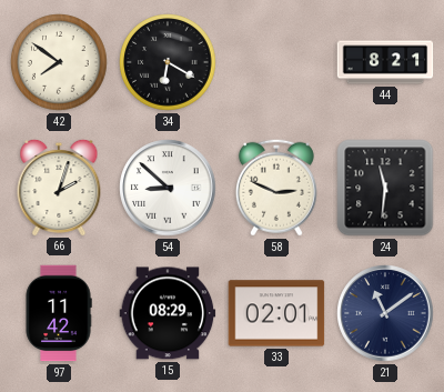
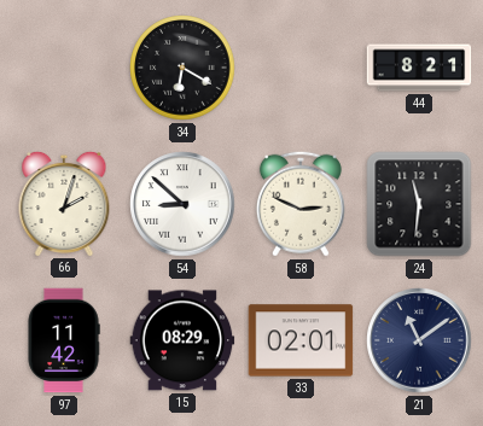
42: 7:51 -> none (59, 62)
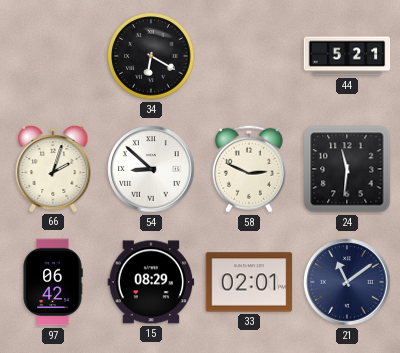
44: 8:21 -> 5:21 (347, 56)
97: 11:42 -> 06:42 (53, 282)
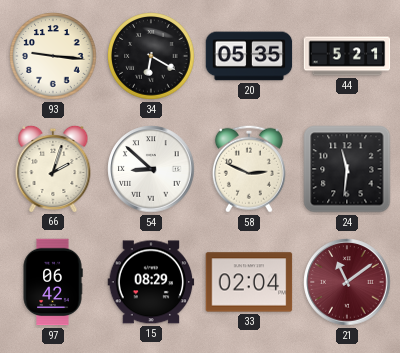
93: none -> 9:16 (53, 56)
20: none -> 05:35 (249, 56)
33: 02:01 -> 02:04 (249, 282)
21 dial: navy -> burgundy (347, 282)
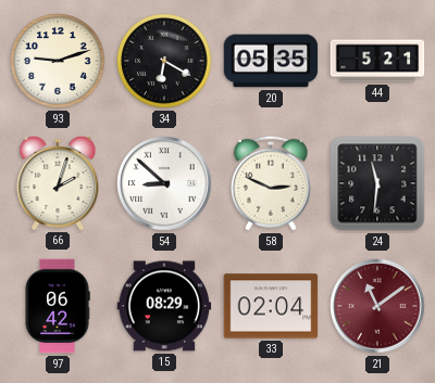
93: 9:16 -> 9:12 (58, 61)
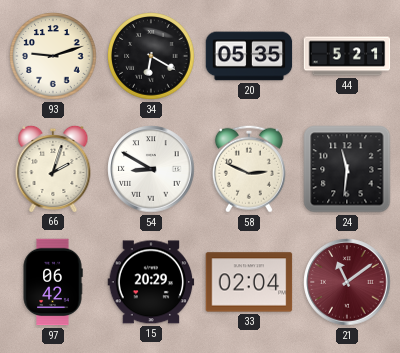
54: 8:52 -> 8:50 (151, 169)
15: 08:29 -> 20:29 (151, 282)
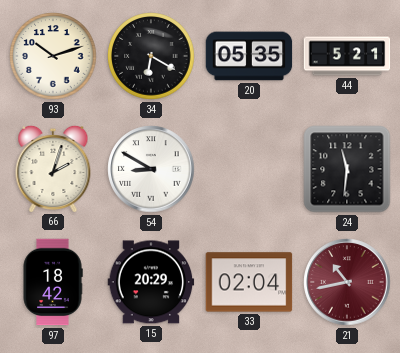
93: 9:12 -> 10:12 (53, 56)
58: 2:49 -> none (249, 169)
97: 06:42 -> 18:42 (53, 282)
21: 11:09 -> 10:43 (347, 282)
